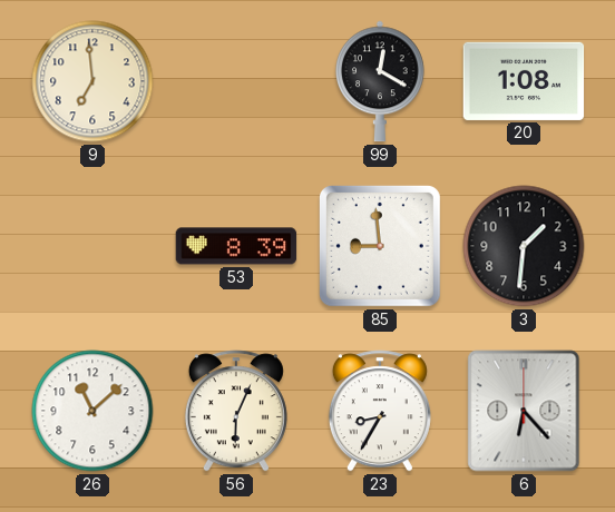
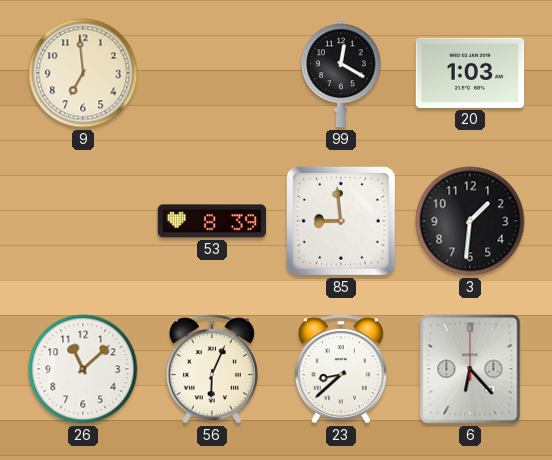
20: 1:08 -> 1:03 (470, 73)
23: 8:35 -> 8:38 (341, 369)
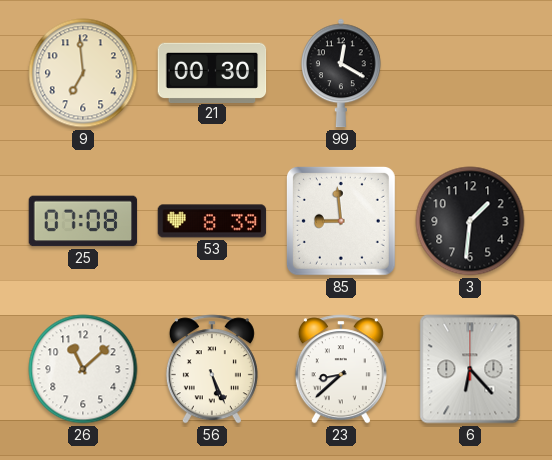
21: none -> 00:30 (212, 72)
20: 1:03 -> none (470, 73)
25: none -> 07:08 (83, 221)
56: 6:04 -> 5:26 (212, 369)
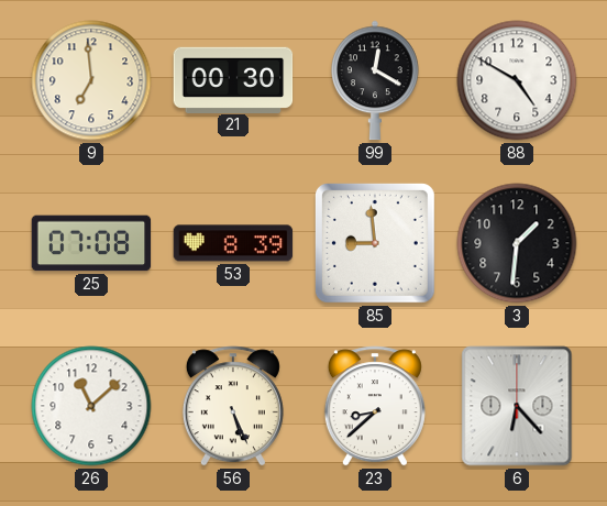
88: none -> 4:50 (517, 80)
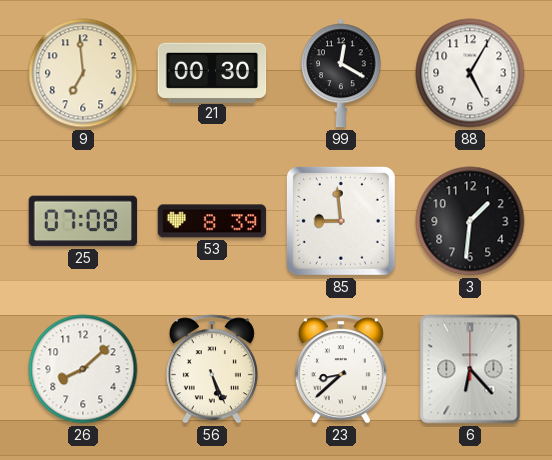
88: 4:50 -> 5:05 (470, 73)
26: 11:08 -> 8:08 (83, 369)
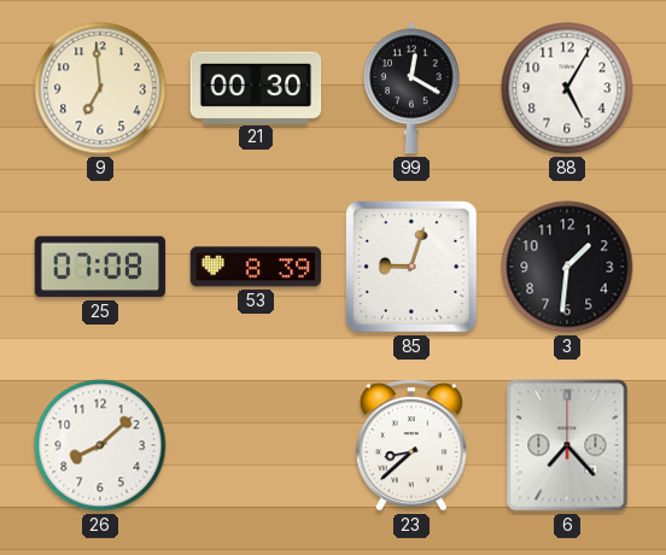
85: 8:59 -> 9:03 (411, 267)
56: 5:26 -> none (212, 369)
6: 6:23 -> 7:23 (567, 445)
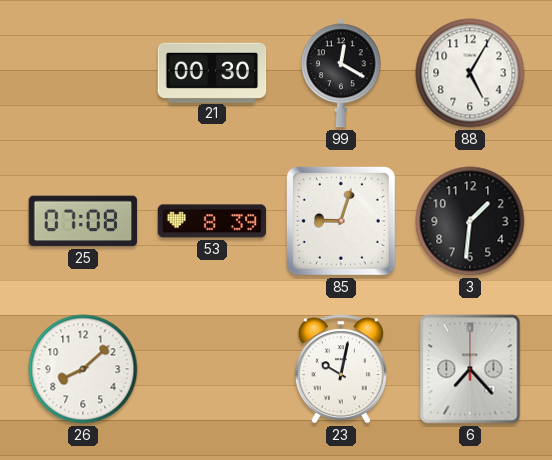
9: 6:59 -> none (100, 88)
23: 8:38 -> 10:02 (341, 369)
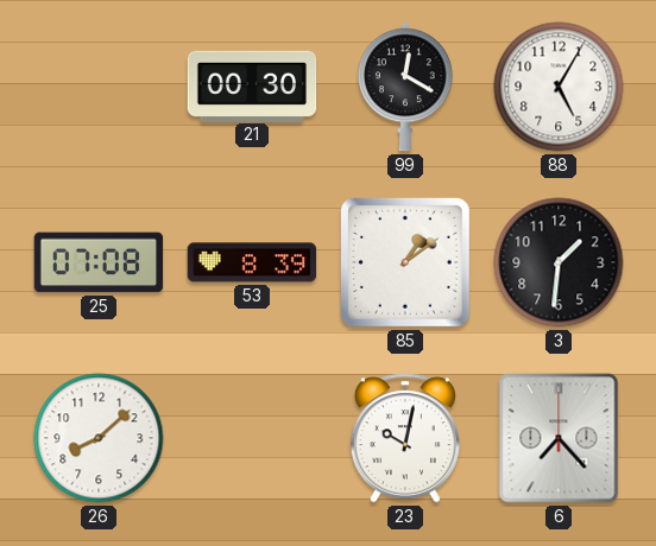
85: 9:03 -> 1:09 (405, 262)
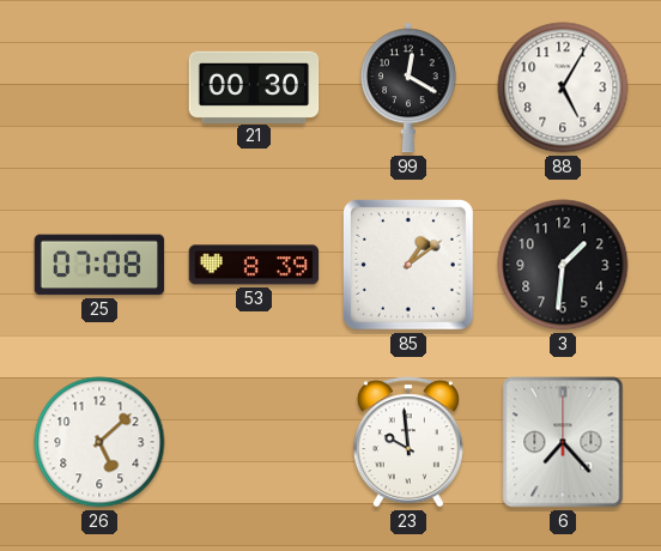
26: 8:08 -> 5:08 (99, 442)
23: 10:02 -> 9:59 (408, 442)
